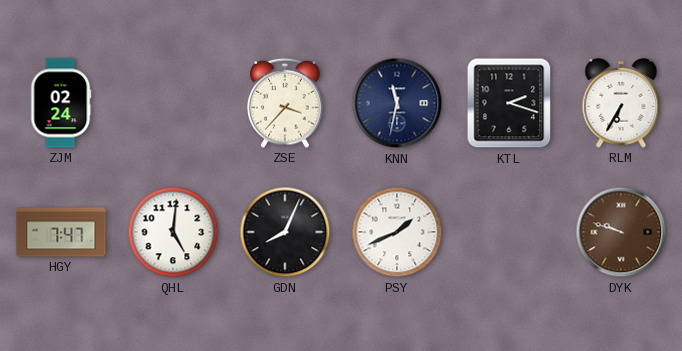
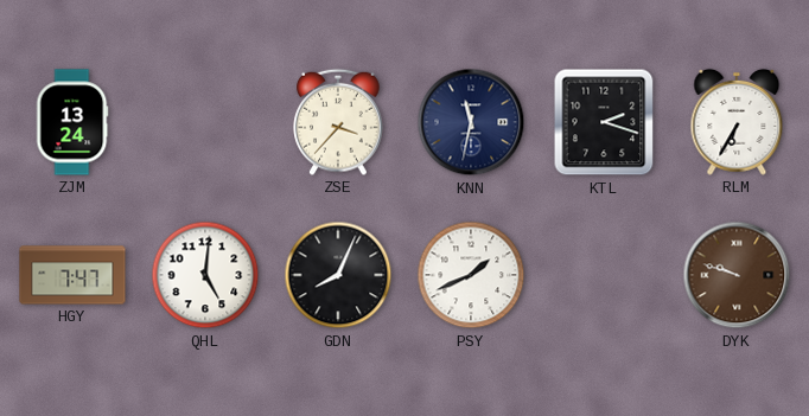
ZJM: 02:24 -> 13:24 (72, 122)
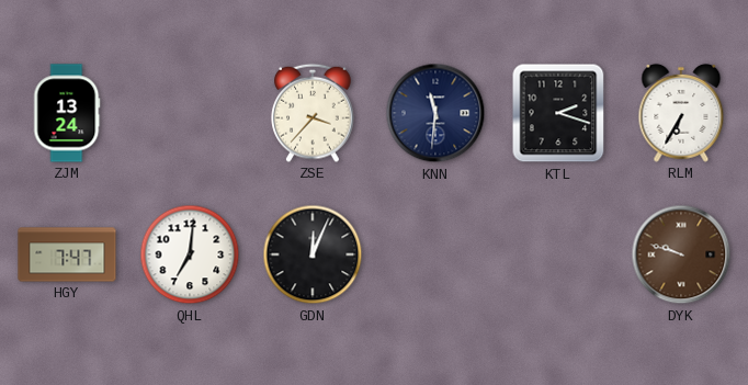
KNN: 11:32 -> 11:31 (435, 113)
QHL: 5:01 -> 7:01 (190, 254)
GDN: 8:04 -> 12:04 (313, 254)
PSY: 1:41 -> none (471, 275)
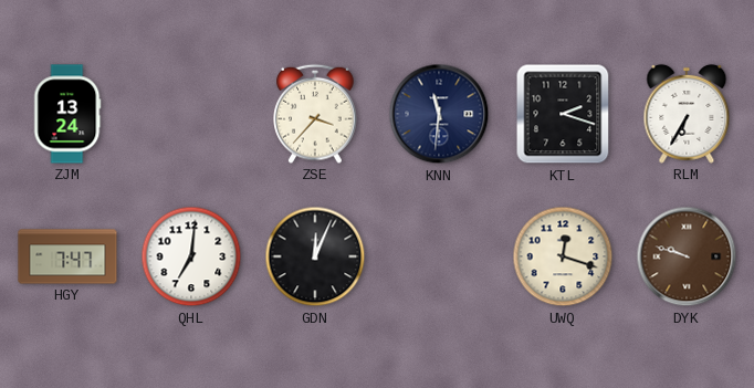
UWQ: none -> 12:18 (563, 256)
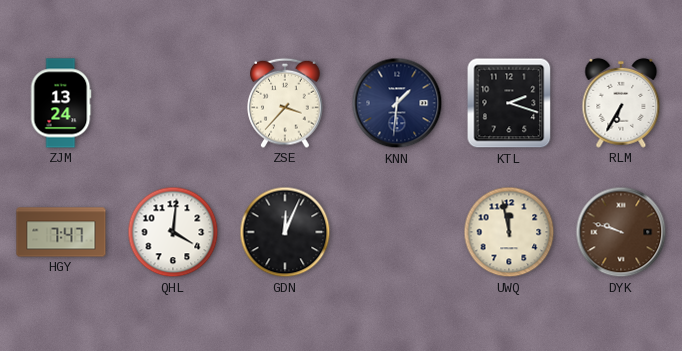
KNN: 11:31 -> 1:31 (397, 103)
QHL: 7:01 -> 4:01 (173, 232)
UWQ: 12:18 -> 11:58 (509, 232)
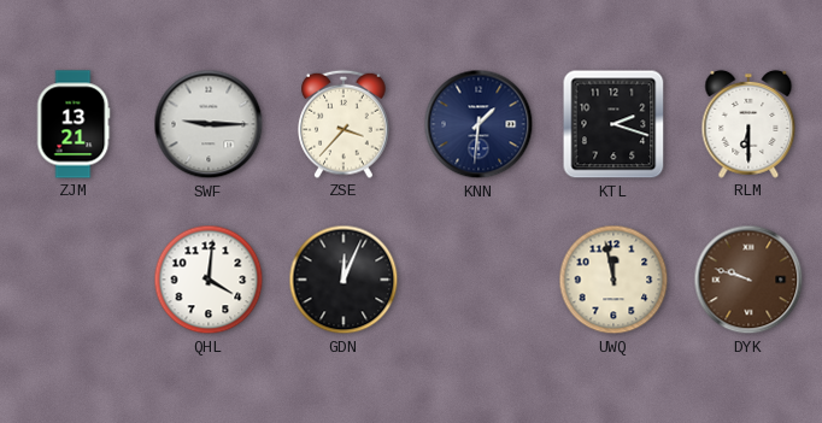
ZJM: 13:24 -> 13:21 (74, 124)
SWF: none -> 9:15 (209, 124)
RLM: 6:35 -> 6:30 (748, 124)
HGY: 7:47 -> none (61, 232)
